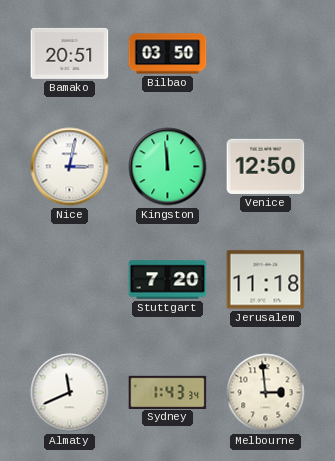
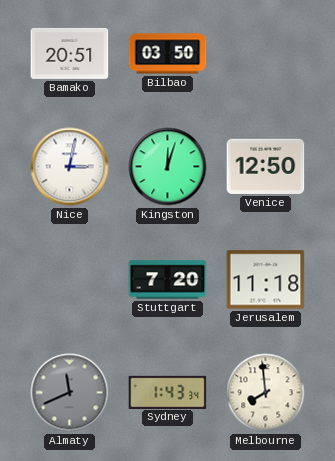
Kingston: 11:59 -> 12:03 (168, 167)
Almaty dial: white -> grey (70, 393)
Melbourne: 2:59 -> 7:59 (266, 393)
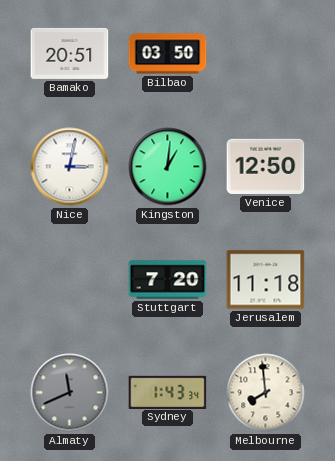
Kingston: 12:03 -> 1:01 (168, 167)
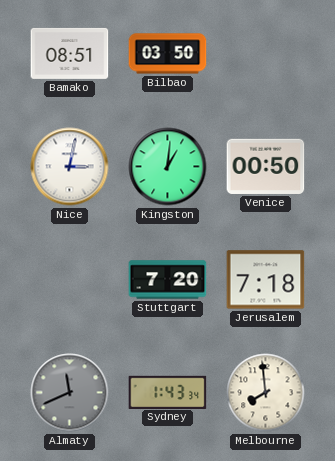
Bamako: 20:51 -> 08:51 (70, 53)
Venice: 12:50 -> 00:50 (266, 166)
Jerusalem: 11:18 -> 7:18 (266, 280)
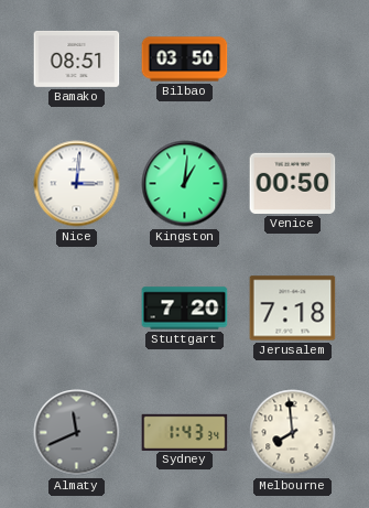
Nice: 3:02 -> 3:01 (77, 184)
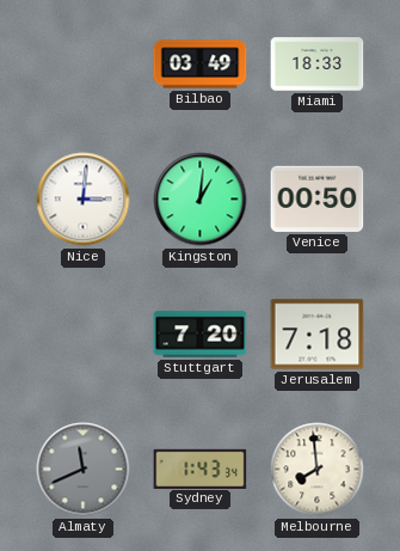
Bamako: 08:51 -> none (77, 58)
Bilbao: 03:50 -> 03:49 (201, 65)
Miami: none -> 18:33 (318, 65)
